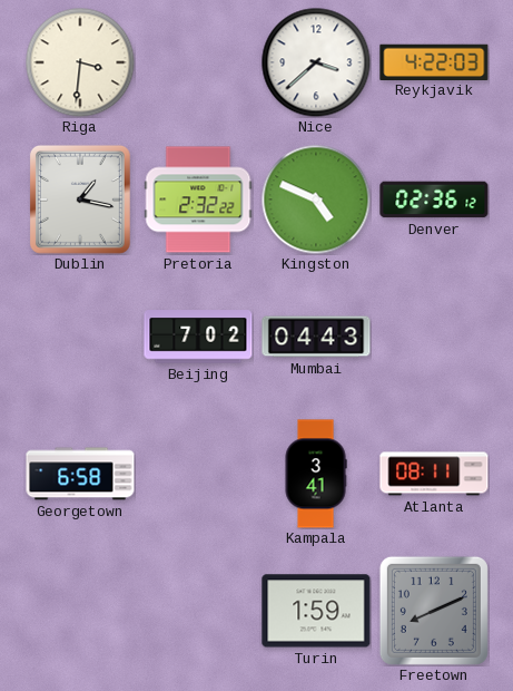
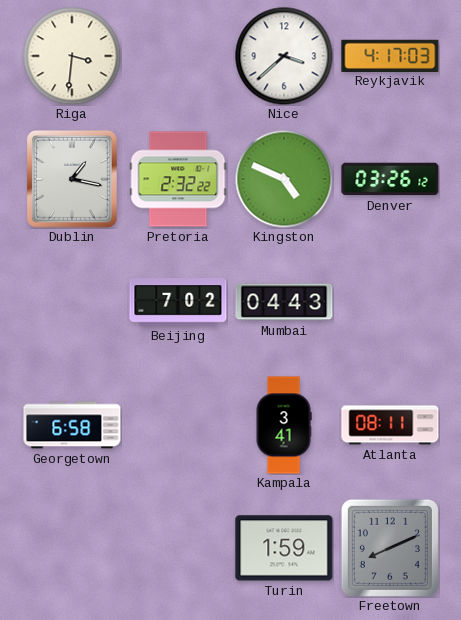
Reykjavik: 4:22 -> 4:17 (390, 55)
Denver: 02:36 -> 03:26 (390, 179)
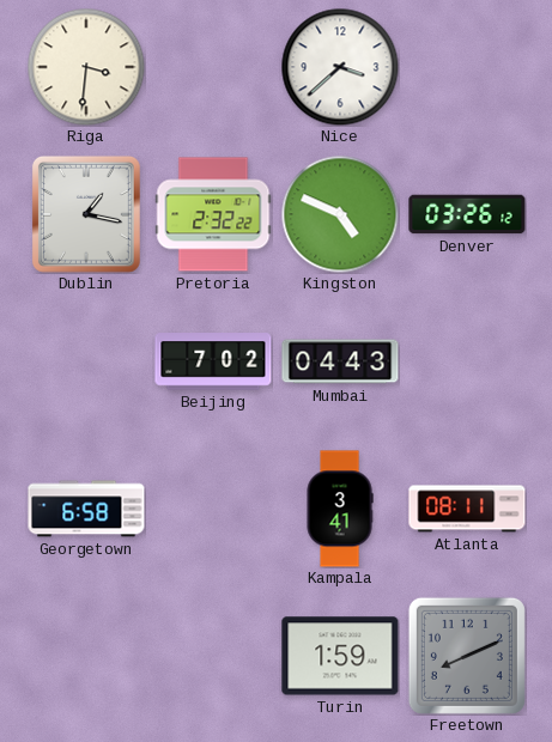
Reykjavik: 4:17 -> none (390, 55)
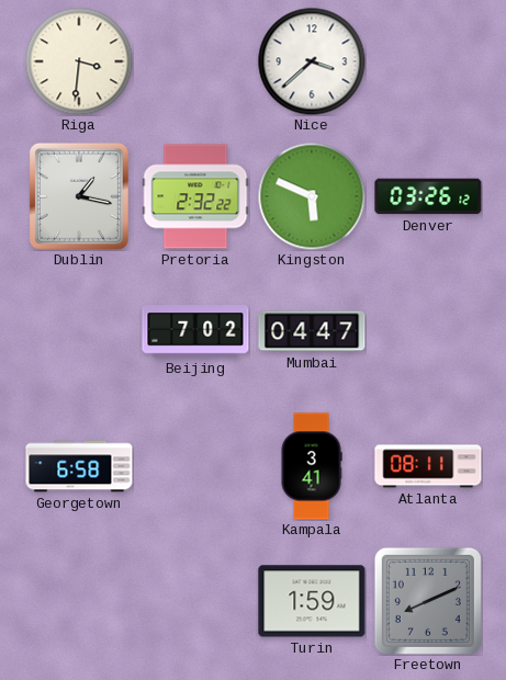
Kingston: 4:49 -> 5:49 (312, 196)
Mumbai: 04:43 -> 04:47 (312, 331)
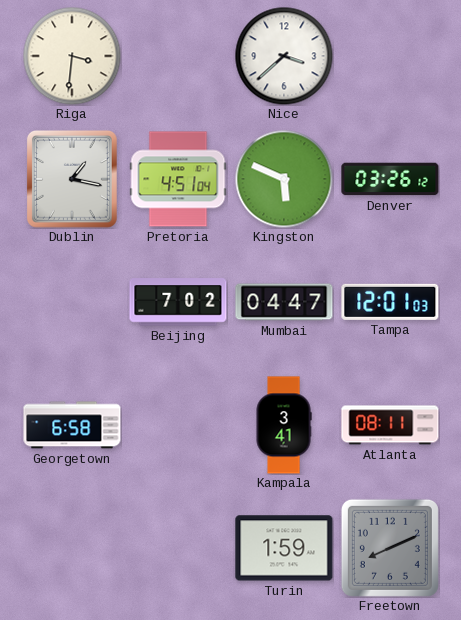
Pretoria: 2:32 -> 4:51 (178, 179)
Tampa: none -> 12:01 (390, 302)
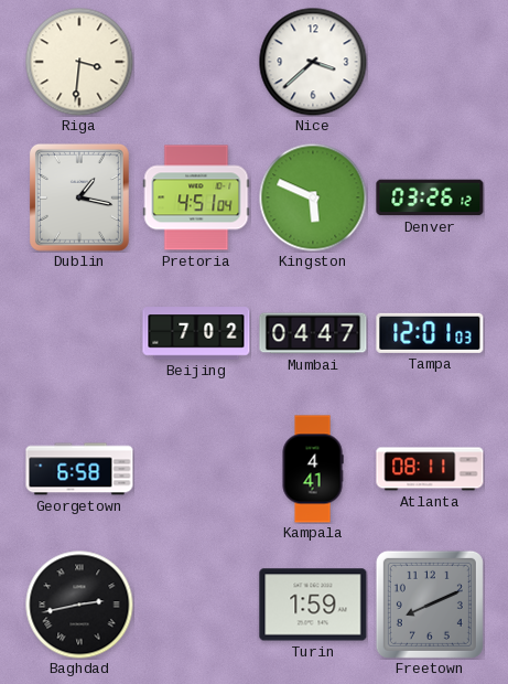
Kampala: 3:41 -> 4:41 (313, 469)
Baghdad: none -> 2:43 (79, 605)
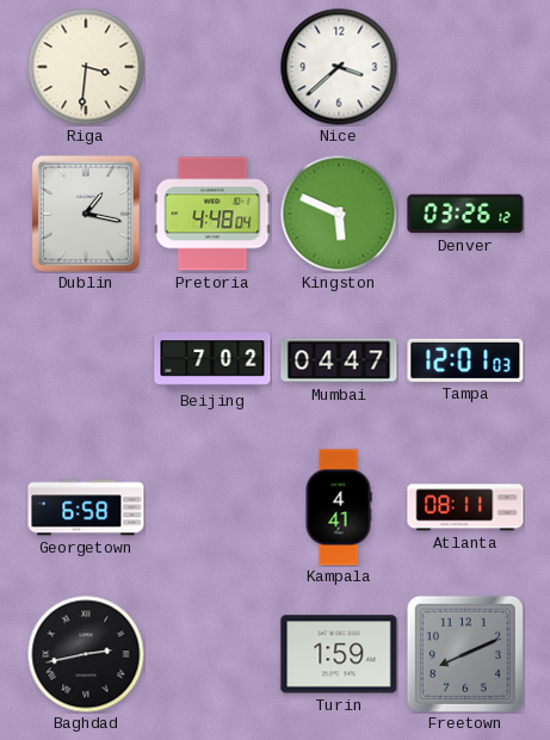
Pretoria: 4:51 -> 4:48 (212, 214)
